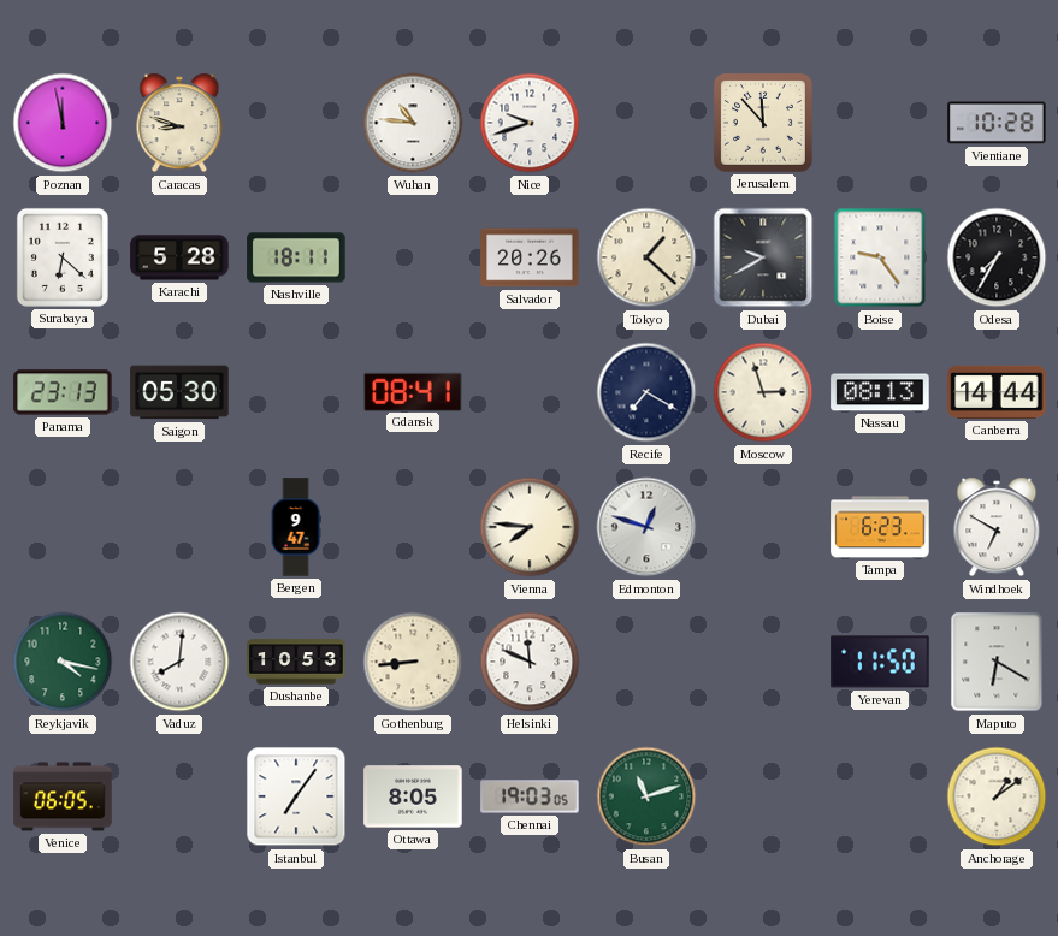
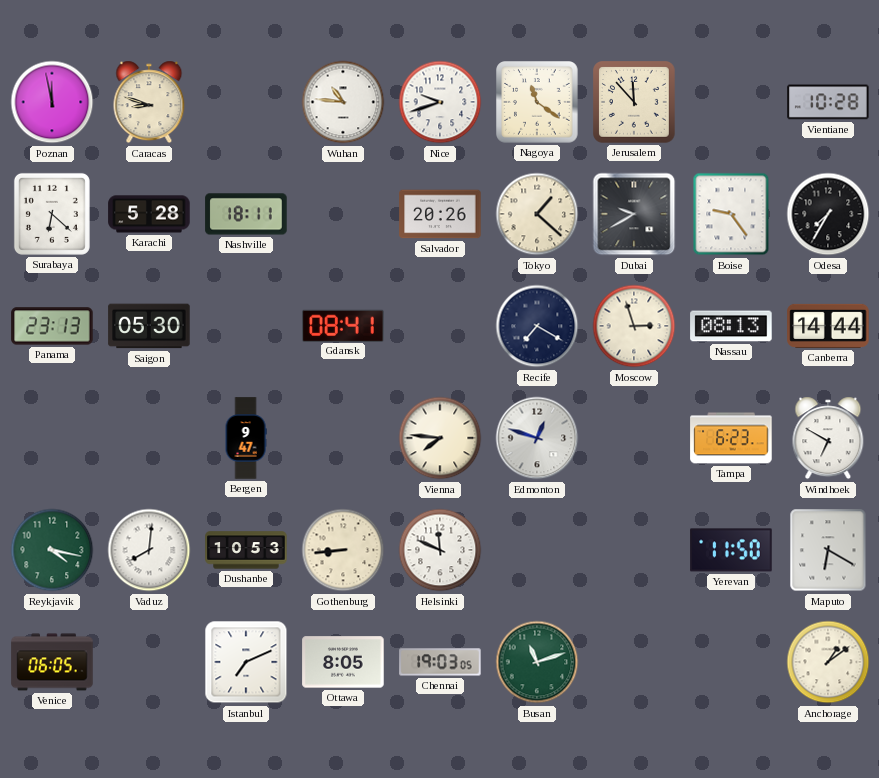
Nagoya: none -> 11:21 (538, 103)
Istanbul: 7:06 -> 7:11 (246, 662)
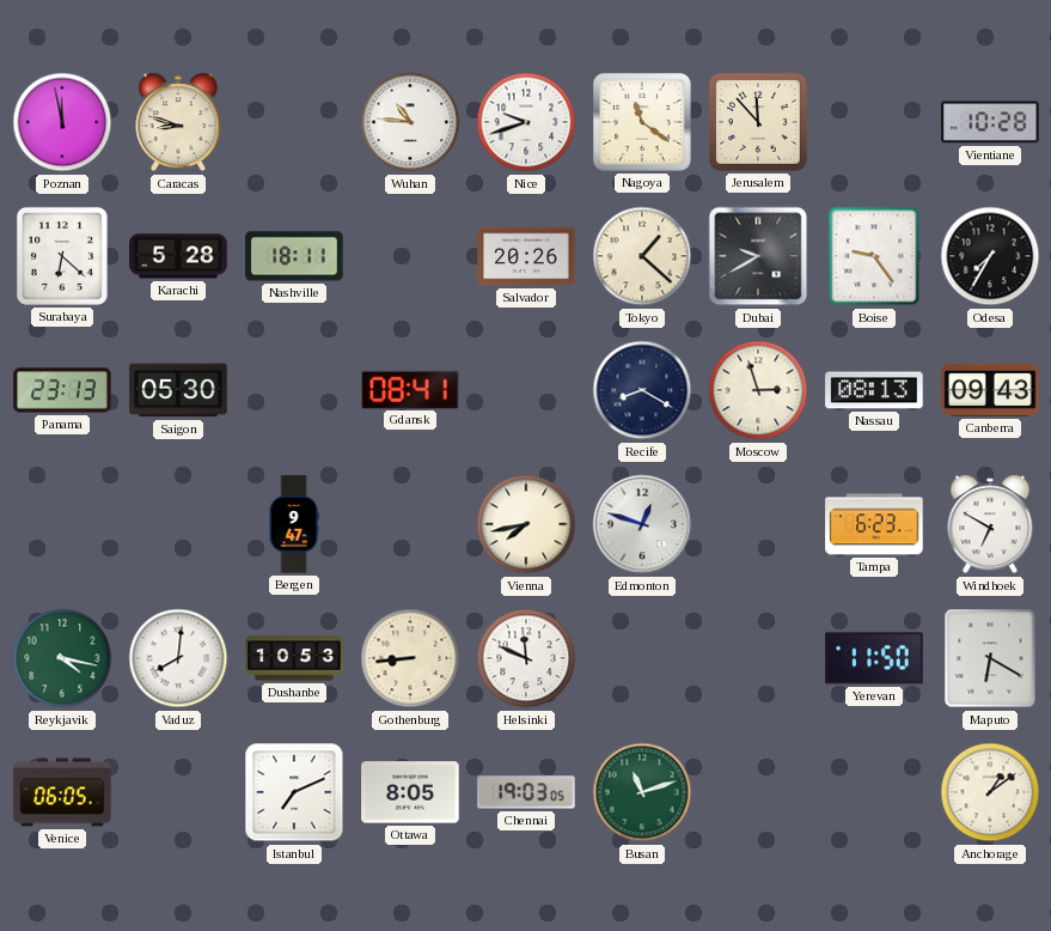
Recife: 7:20 -> 8:20 (642, 390)
Canberra: 14:44 -> 09:43 (990, 390)
Vienna: 7:46 -> 7:43 (526, 524)
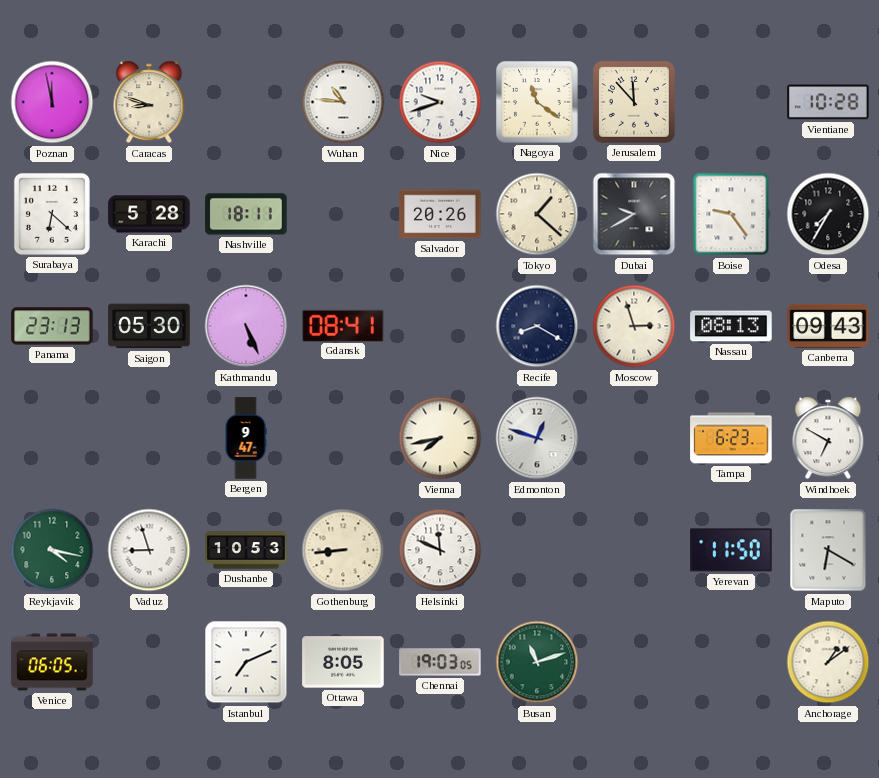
Kathmandu: none -> 5:26 (246, 326)
Vaduz: 8:01 -> 8:57 (149, 550)
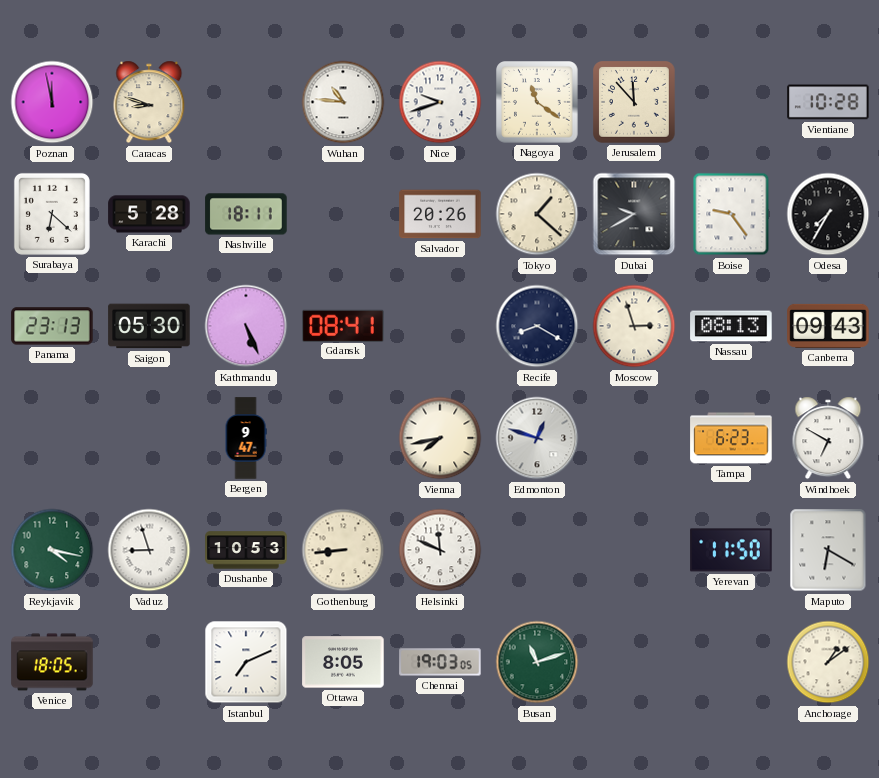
Venice: 06:05 -> 18:05 (52, 662)
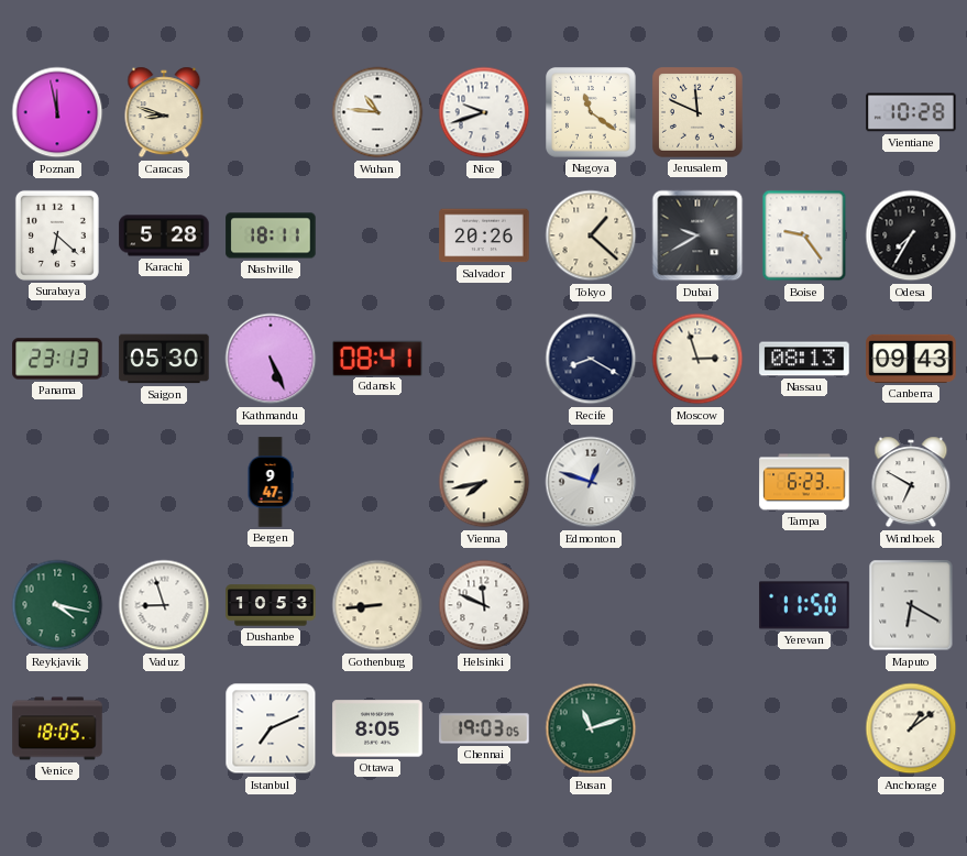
Jerusalem: 11:53 -> 11:49 (699, 113)
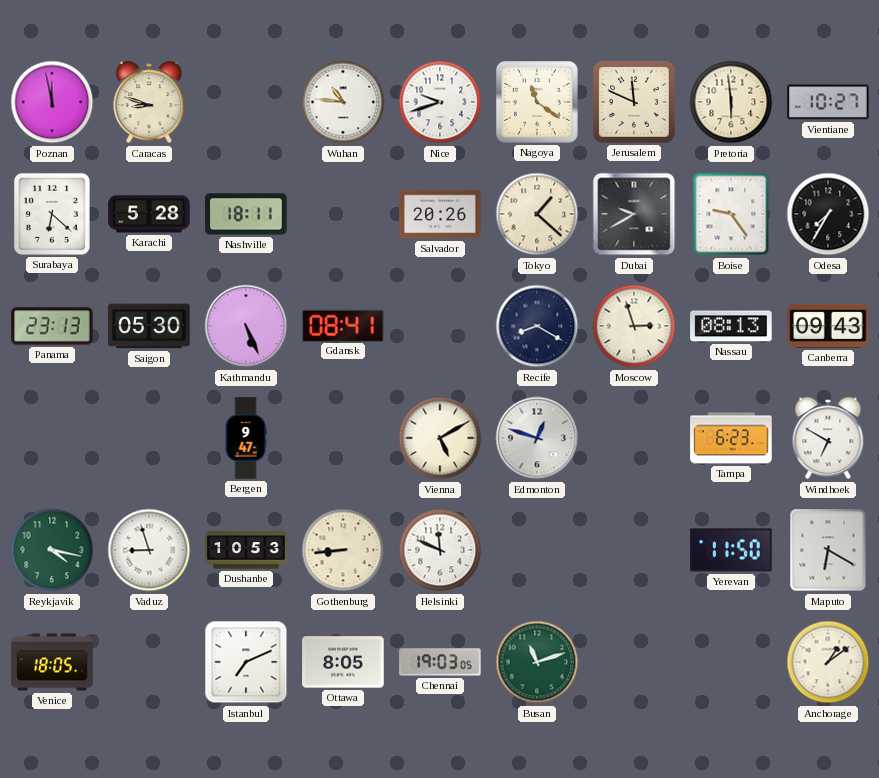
Pretoria: none -> 5:59 (731, 102)
Vientiane: 10:28 -> 10:27 (828, 102)
Vienna: 7:43 -> 5:10 (440, 438)
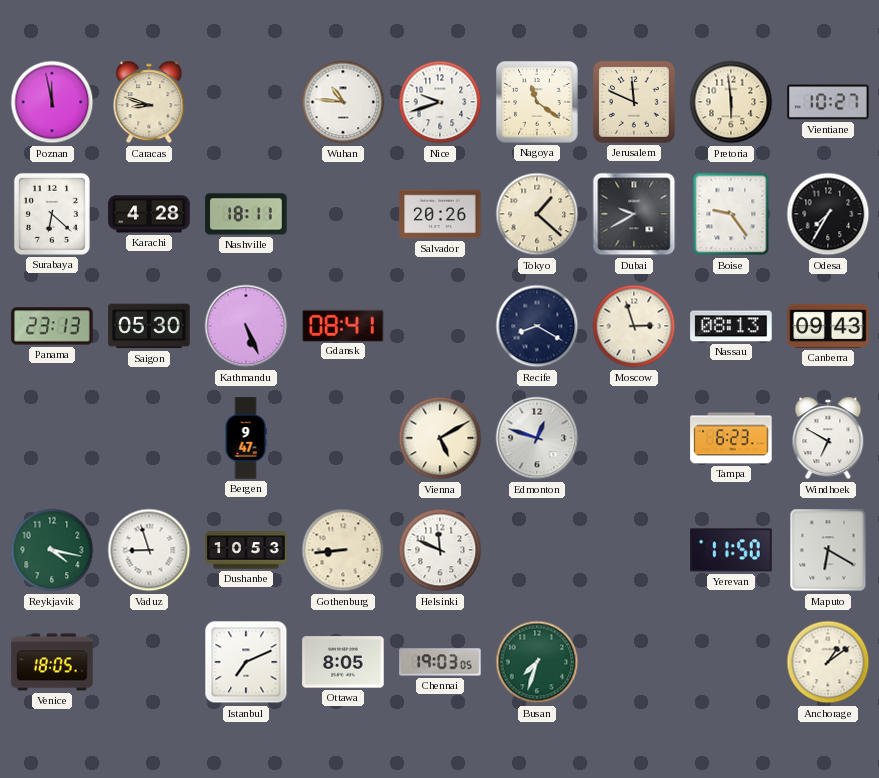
Karachi: 5:28 -> 4:28 (149, 214)
Busan: 11:12 -> 7:33 (537, 662)
